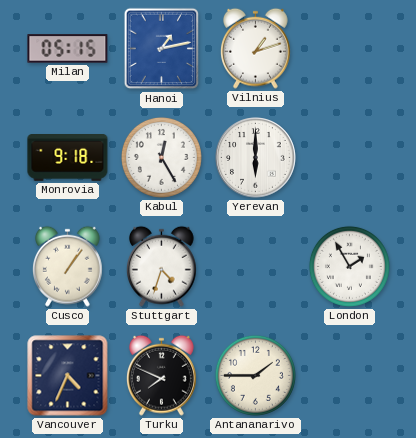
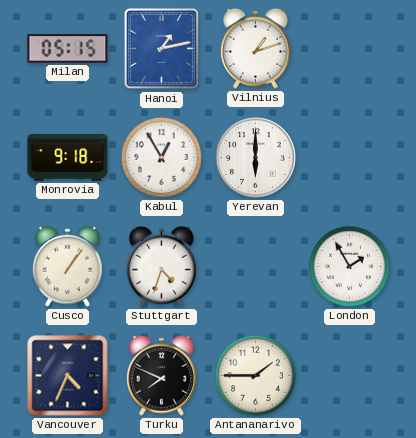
Kabul: 12:25 -> 12:55 (161, 157)
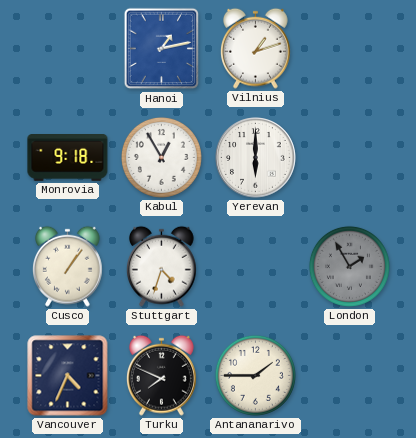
Milan: 05:15 -> none (68, 49)
London dial: white -> grey (349, 266)
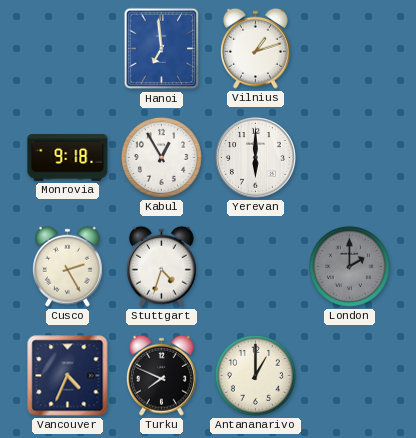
Hanoi: 1:13 -> 6:59 (162, 49)
Cusco: 1:06 -> 2:25 (67, 266)
London: 1:55 -> 2:00 (349, 266)
Antananarivo: 1:45 -> 1:00 (255, 375)
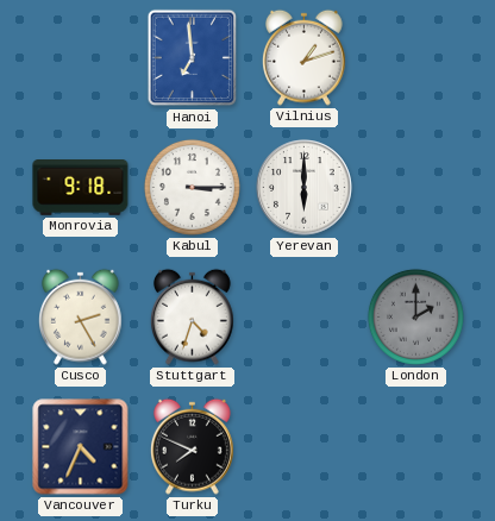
Kabul: 12:55 -> 3:15 (192, 187)
Antananarivo: 1:00 -> none (255, 375)
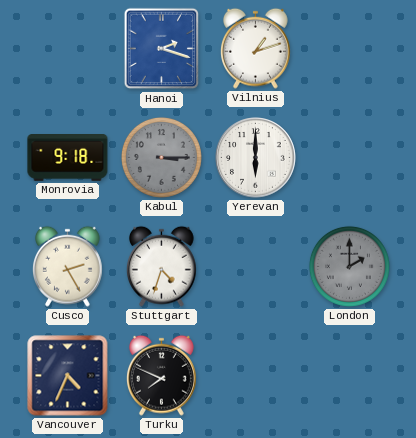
Hanoi: 6:59 -> 2:18 (162, 49)
Kabul dial: white -> grey (161, 157)
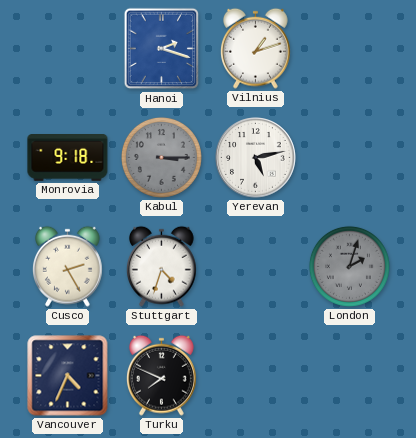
Yerevan: 6:00 -> 5:13 (256, 158)
London: 2:00 -> 2:03 (349, 266)
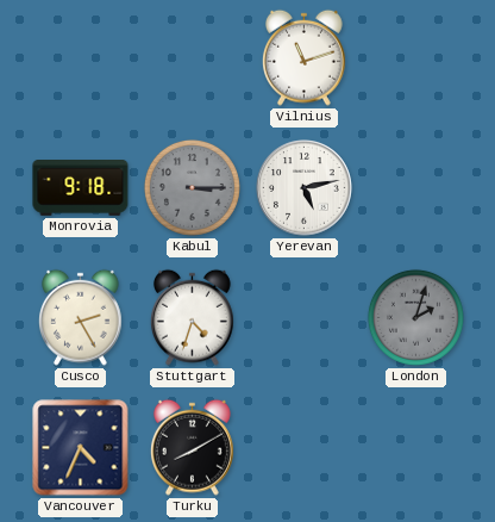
Hanoi: 2:18 -> none (162, 49)
Vilnius: 1:12 -> 11:12 (303, 57)
Turku: 7:49 -> 8:10 (192, 447)
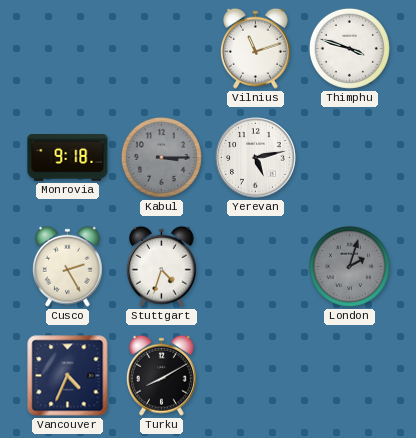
Thimphu: none -> 3:48 (349, 48)
